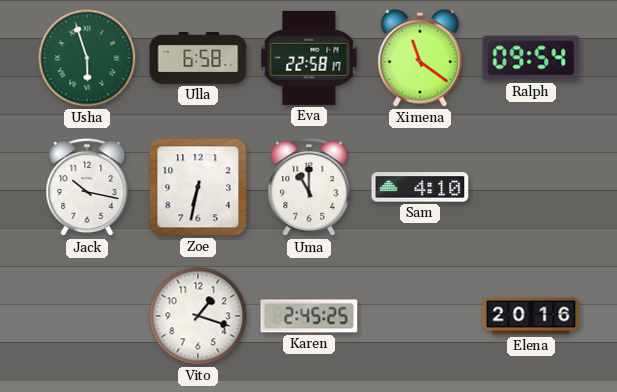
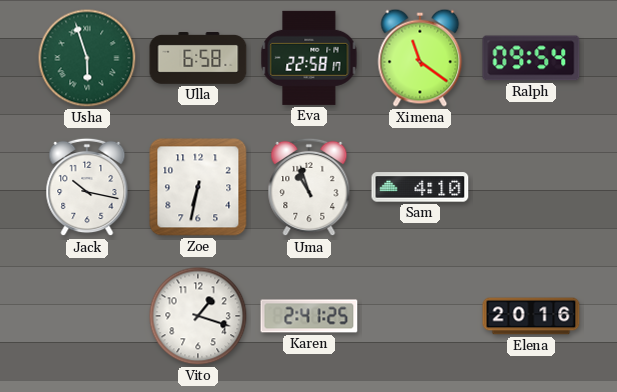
Uma: 11:00 -> 10:57 (309, 187)
Karen: 2:45 -> 2:41 (309, 316)
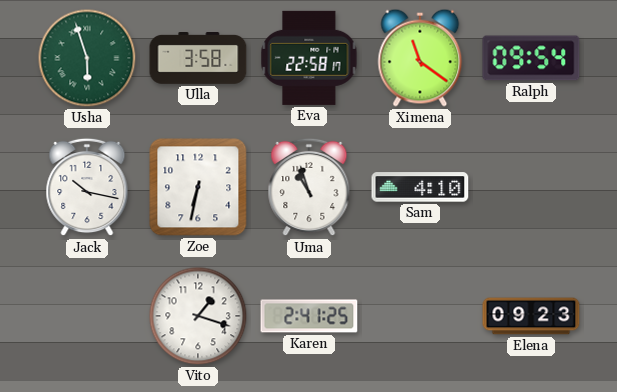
Ulla: 6:58 -> 3:58 (198, 59)
Elena: 20:16 -> 09:23 (531, 316)
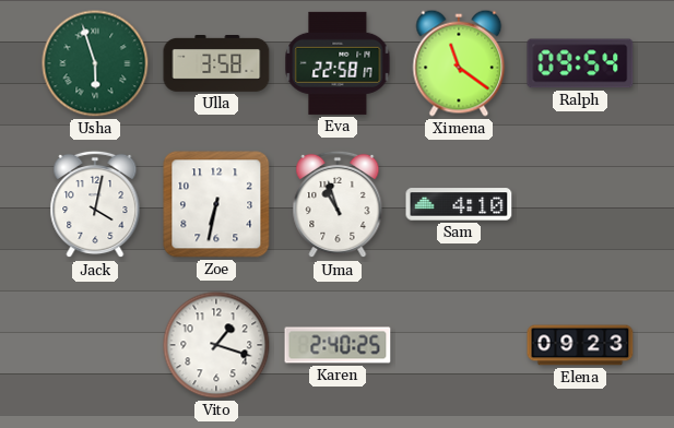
Jack: 10:17 -> 4:02 (95, 204)
Karen: 2:41 -> 2:40 (338, 345)
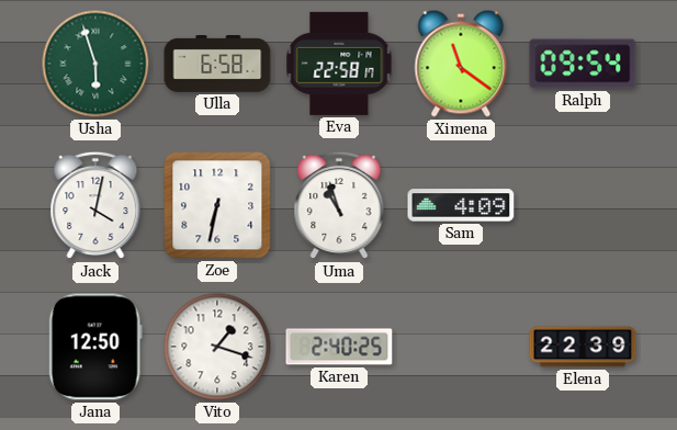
Ulla: 3:58 -> 6:58 (217, 65)
Sam: 4:10 -> 4:09 (461, 205)
Jana: none -> 12:50 (95, 347)
Elena: 09:23 -> 22:39 (583, 347)
